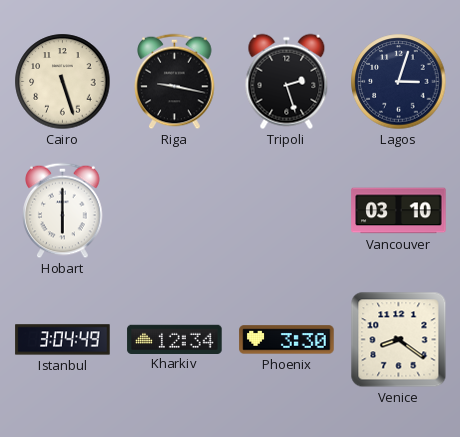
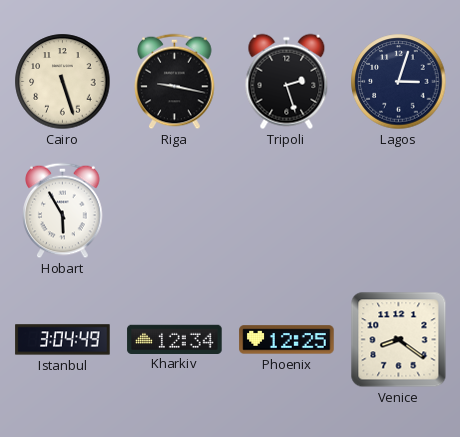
Hobart: 6:00 -> 5:55 (63, 211)
Vancouver: 03:10 -> none (399, 211)
Phoenix: 3:30 -> 12:25 (287, 340)
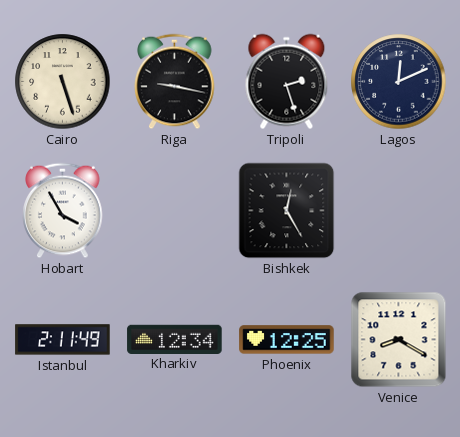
Lagos: 3:03 -> 12:11 (399, 82)
Hobart: 5:55 -> 3:55 (63, 211)
Bishkek: none -> 12:25 (287, 211)
Istanbul: 3:04 -> 2:11 (63, 340)
Venice: 8:21 -> 8:20 (399, 340)
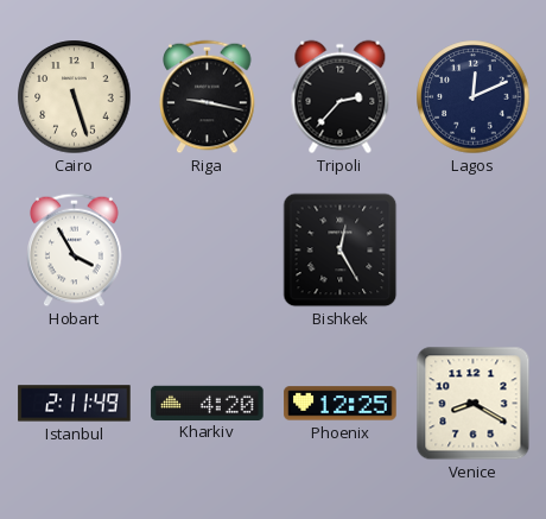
Tripoli: 2:27 -> 2:37 (341, 97)
Kharkiv: 12:34 -> 4:20 (208, 403)
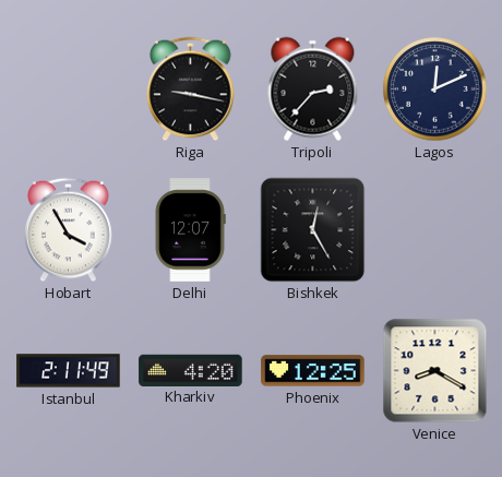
Cairo: 5:27 -> none (75, 97)
Delhi: none -> 12:07 (190, 230)
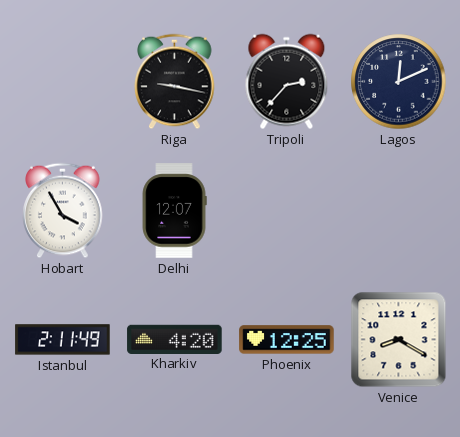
Bishkek: 12:25 -> none (313, 230)
